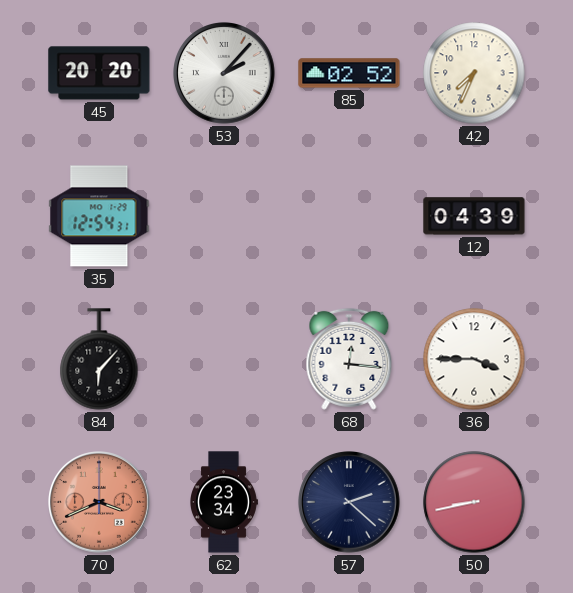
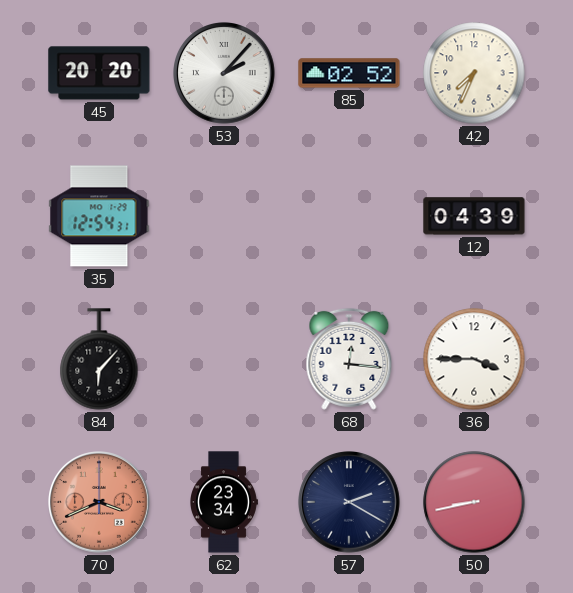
57: 2:22 -> 2:20 (350, 503)
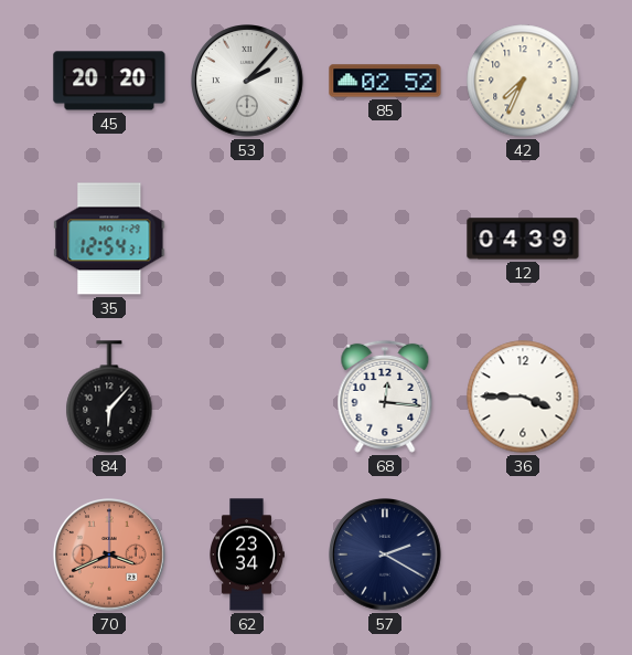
50: 8:43 -> none (474, 502)
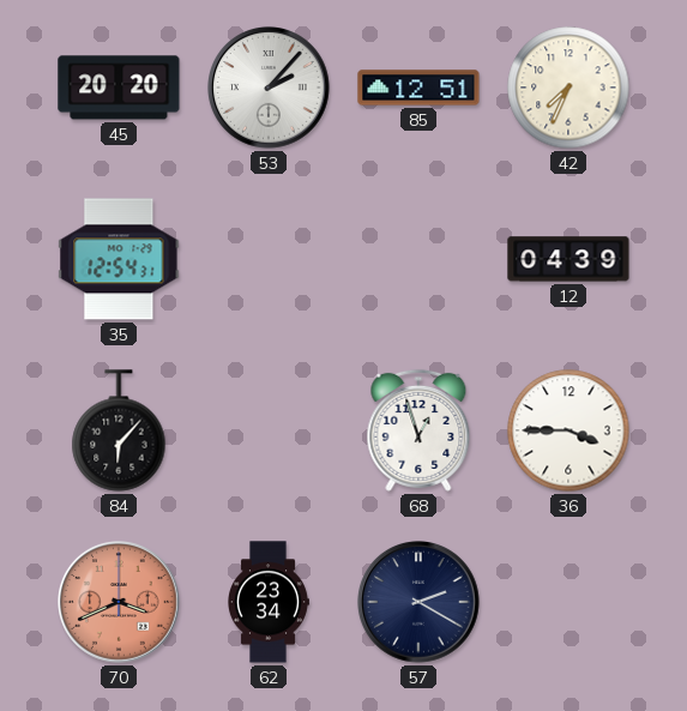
85: 02:52 -> 12:51 (418, 88)
68: 12:16 -> 12:57 (418, 430)
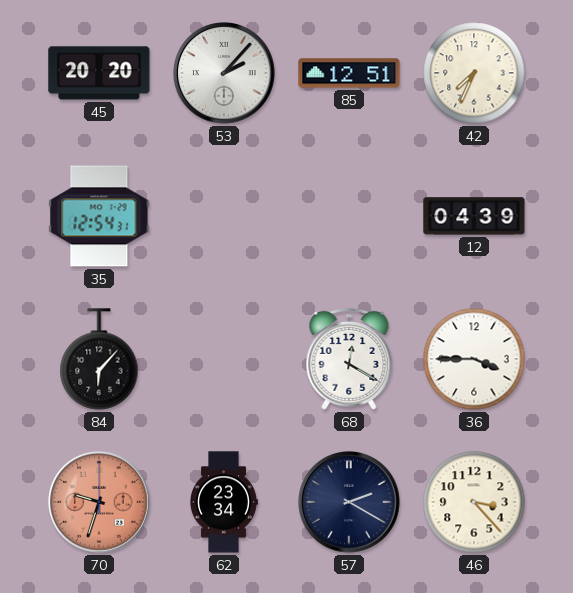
68: 12:57 -> 12:20 (349, 359)
70: 3:41 -> 9:33 (100, 503)
46: none -> 3:23 (474, 502)
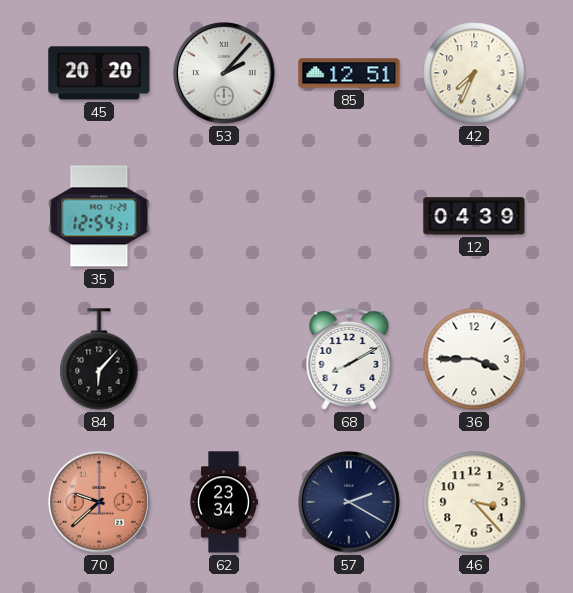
68: 12:20 -> 8:10 (349, 359)
70: 9:33 -> 9:38 (100, 503)
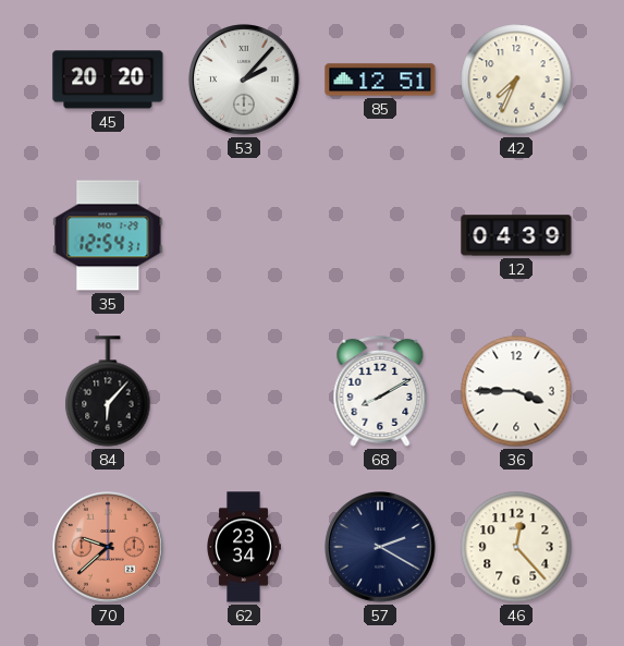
46: 3:23 -> 12:23 (516, 547)
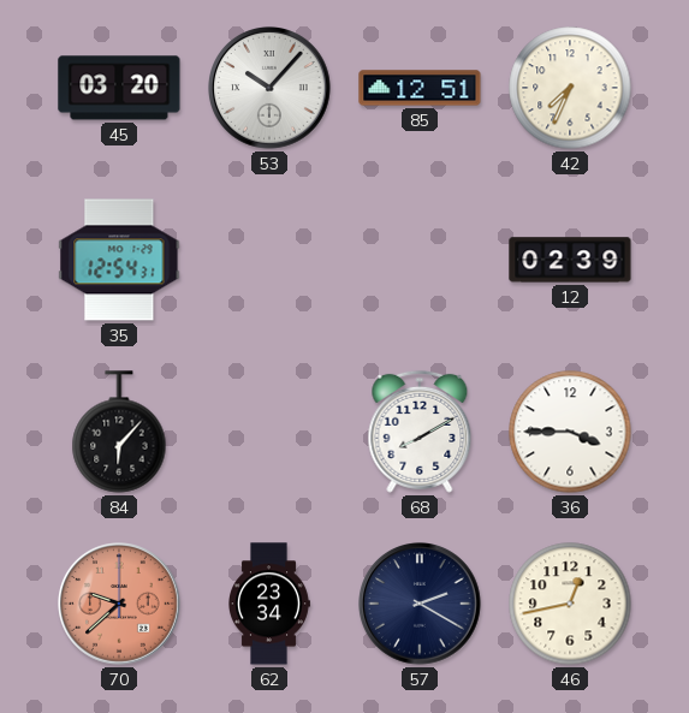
45: 20:20 -> 03:20 (119, 88)
53: 2:07 -> 10:07 (271, 89)
12: 04:39 -> 02:39 (570, 260)
46: 12:23 -> 12:43 (570, 604)
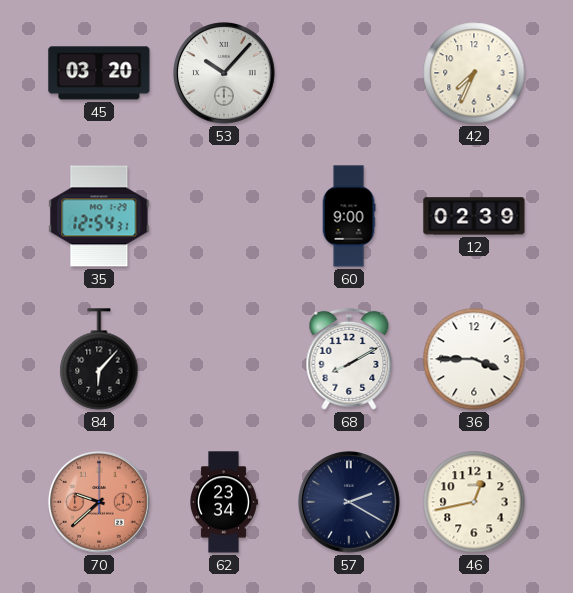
85: 12:51 -> none (420, 88)
60: none -> 9:00 (349, 216)
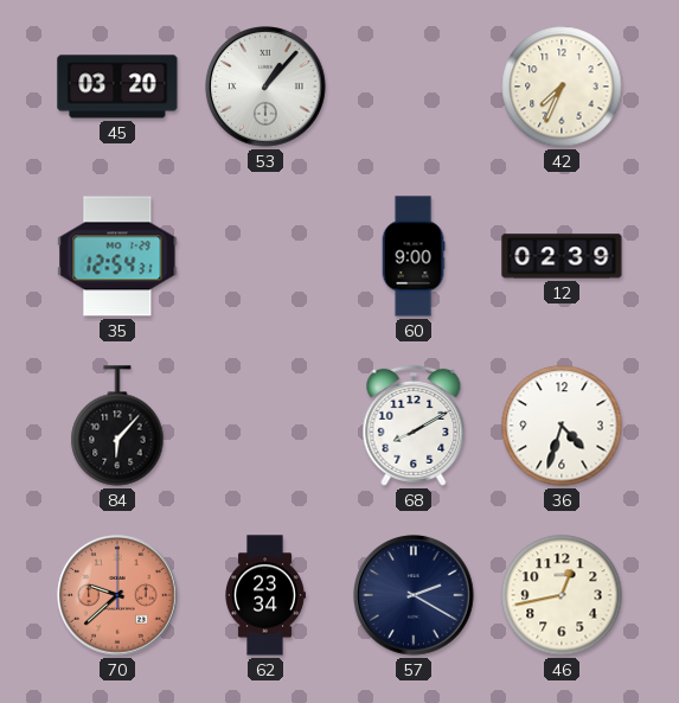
53: 10:07 -> 1:07 (267, 88)
36: 3:45 -> 4:33 (562, 426)
